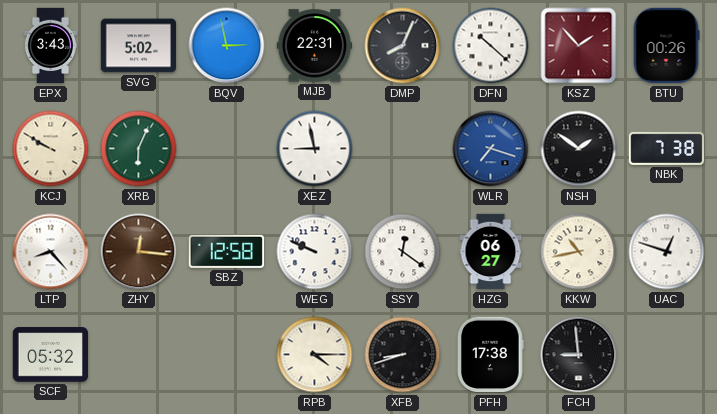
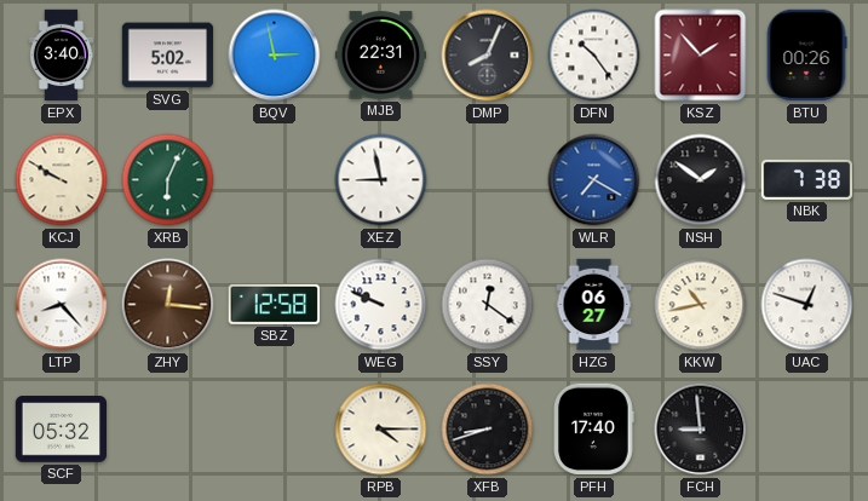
EPX: 3:43 -> 3:40 (61, 56)
DFN: 10:22 -> 10:24 (594, 56)
WLR: 7:18 -> 7:20 (594, 180)
PFH: 17:38 -> 17:40 (594, 430)
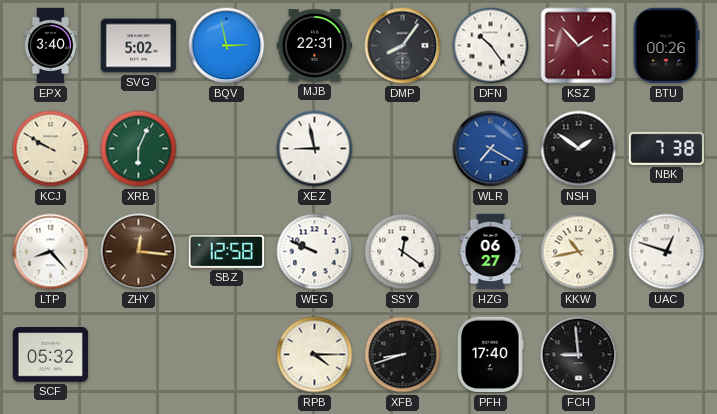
DMP: 8:04 -> 8:06 (403, 46)
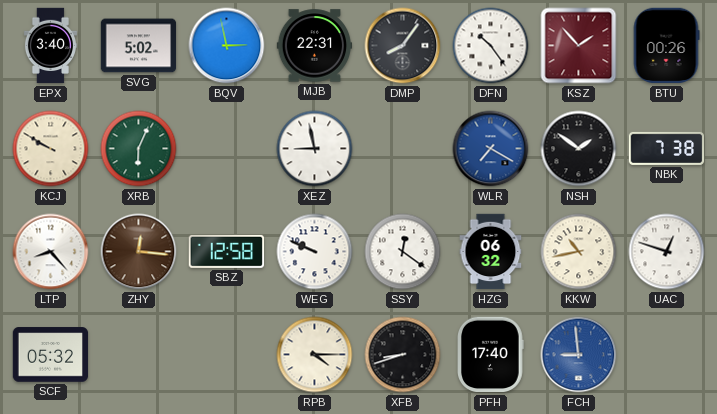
HZG: 06:27 -> 06:32 (491, 252)
FCH dial: black -> blue (579, 355)
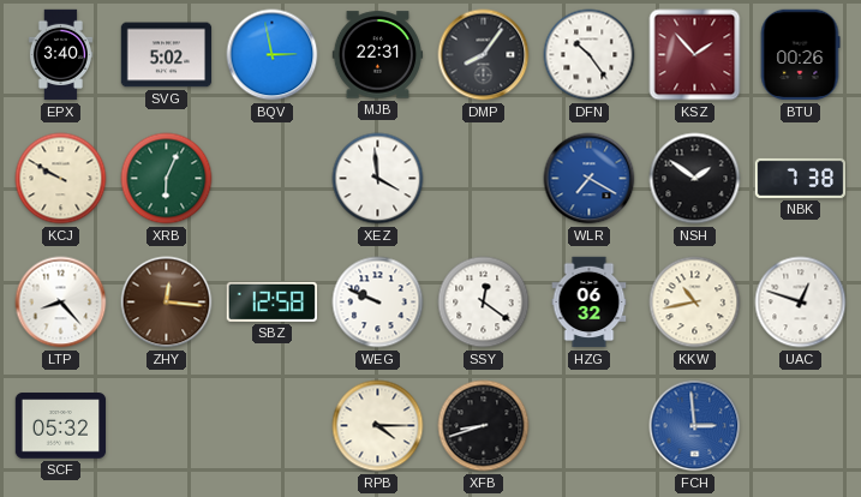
XEZ: 8:58 -> 3:59 (378, 179)
PFH: 17:40 -> none (491, 355)
FCH: 8:59 -> 2:59 (695, 426)
